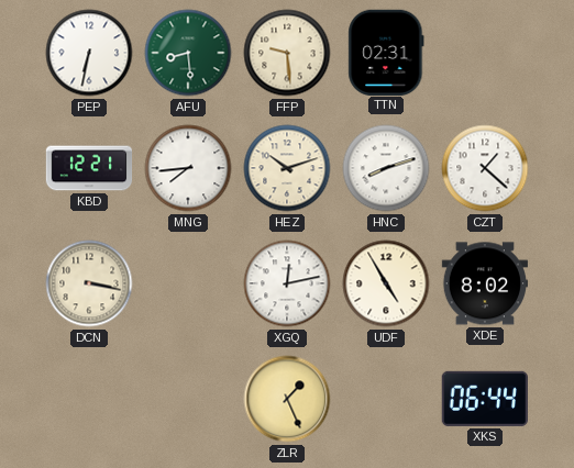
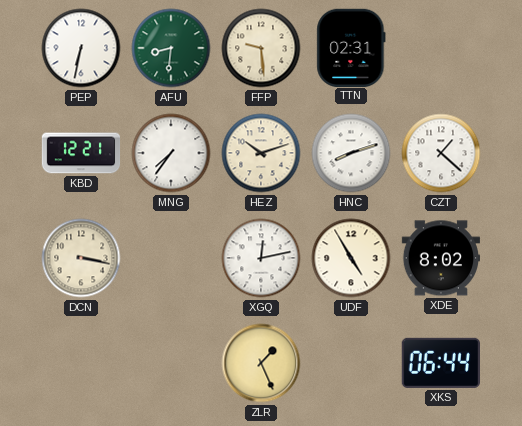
AFU: 8:29 -> 8:31 (171, 48)
MNG: 7:44 -> 7:36 (171, 153)
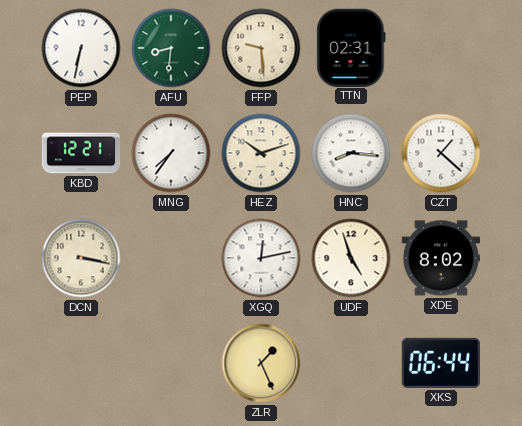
HNC: 8:12 -> 8:16 (351, 153)
UDF: 4:55 -> 4:57 (351, 258)
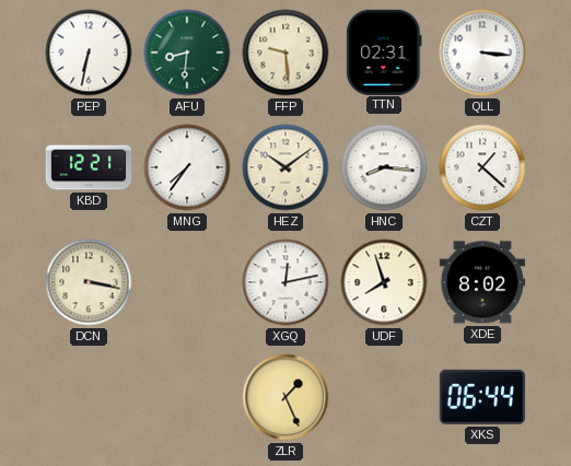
QLL: none -> 3:16 (482, 53)
HEZ: 10:12 -> 10:09 (285, 167)
UDF: 4:57 -> 7:57 (384, 282)
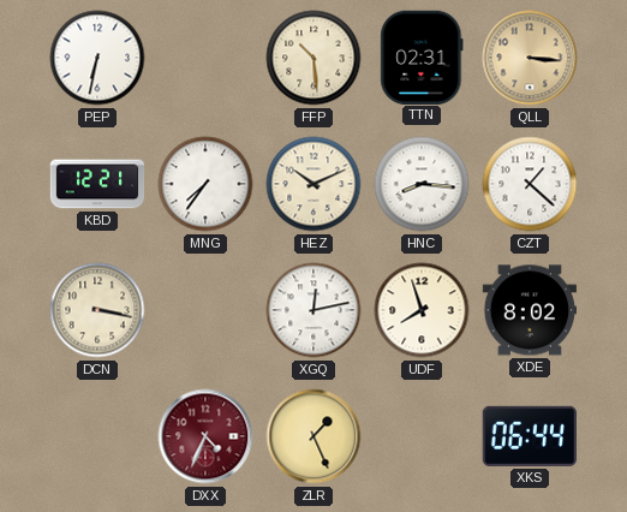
AFU: 8:31 -> none (187, 53)
FFP: 9:29 -> 10:29 (313, 58)
QLL dial: white -> champagne (530, 58)
HEZ: 10:09 -> 10:11 (313, 184)
DXX: none -> 4:34 (205, 436)
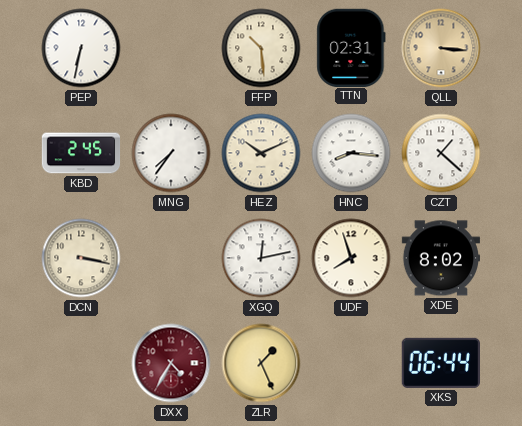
KBD: 12:21 -> 2:45 (81, 153)
DXX: 4:34 -> 4:35 (171, 363)
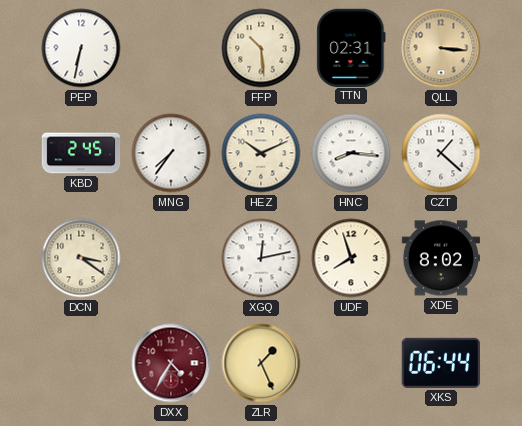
DCN: 3:17 -> 3:21 (81, 258)
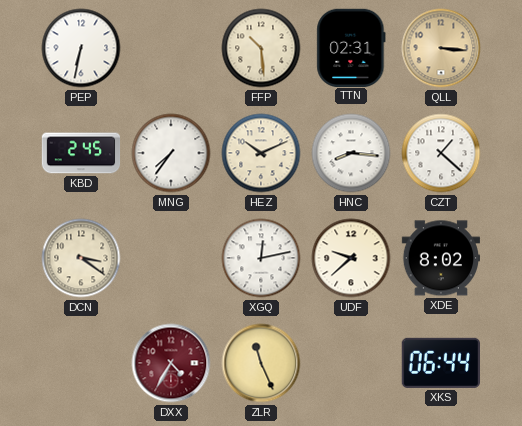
UDF: 7:57 -> 9:38 (351, 258)
ZLR: 1:26 -> 11:26 (261, 363)
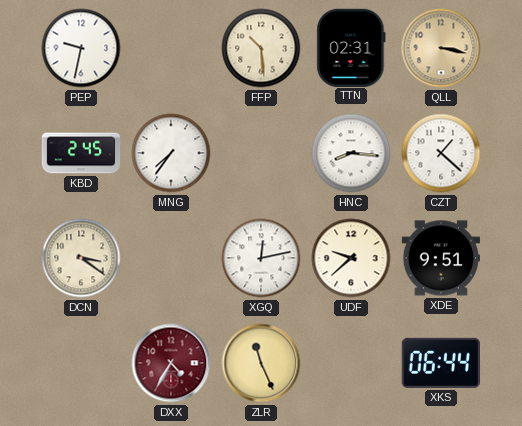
PEP: 6:32 -> 9:32 (81, 48)
QLL: 3:16 -> 3:17 (441, 48)
HEZ: 10:11 -> none (261, 153)
XDE: 8:02 -> 9:51 (440, 258)
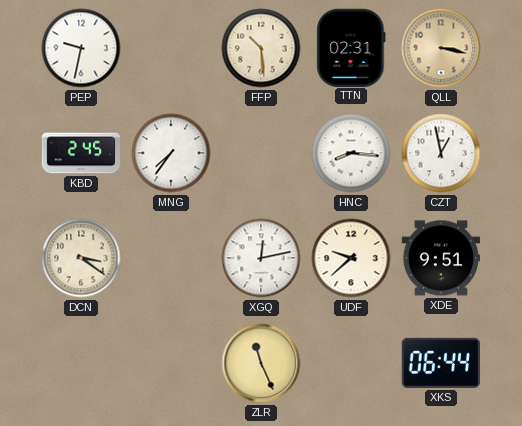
CZT: 1:22 -> 12:58 (441, 153)
DXX: 4:35 -> none (171, 363)
